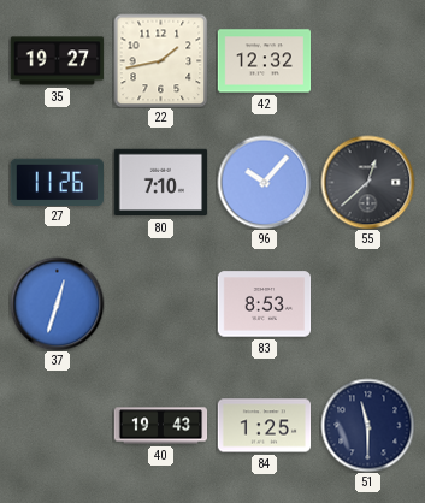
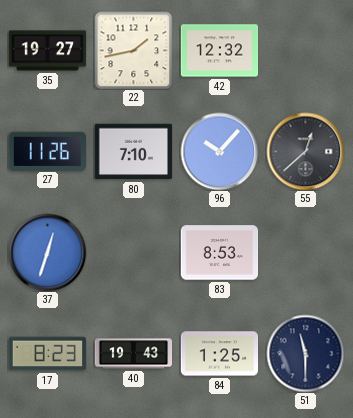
17: none -> 8:23 (47, 354)
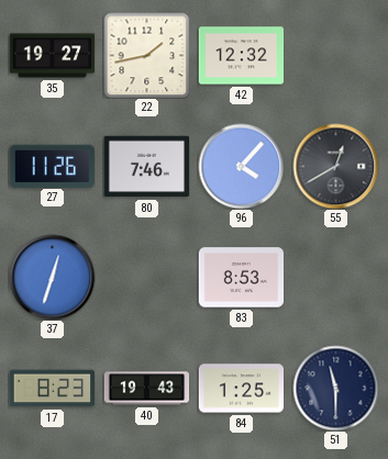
80: 7:10 -> 7:46 (146, 167)
96: 10:07 -> 4:07 (241, 166)
55: 12:38 -> 12:40 (335, 166)
